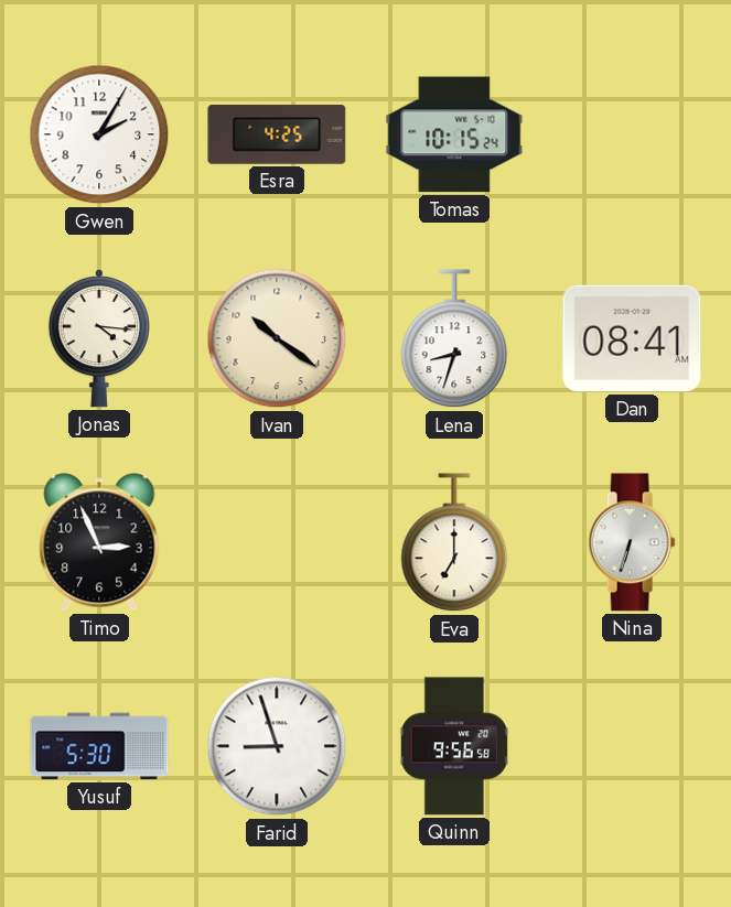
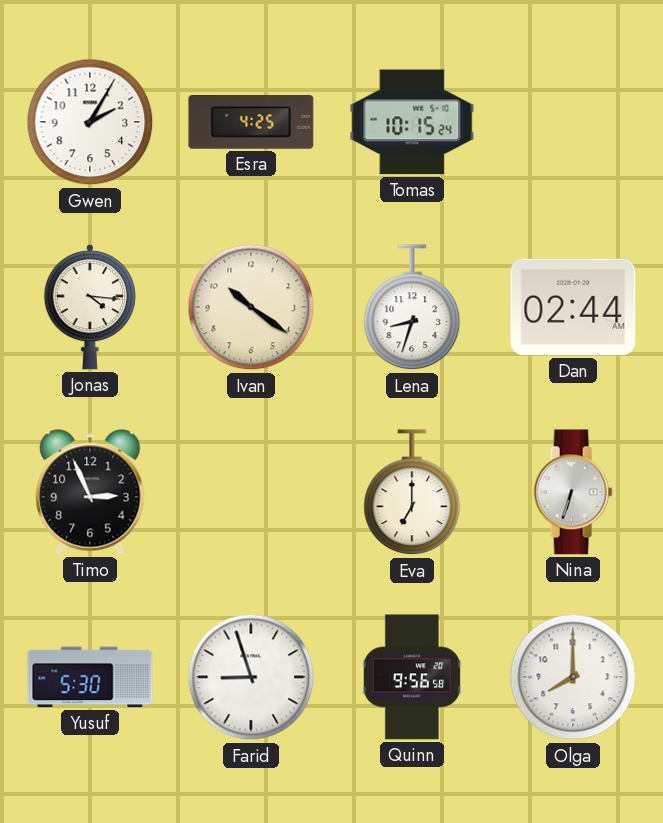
Dan: 08:41 -> 02:44 (573, 307)
Olga: none -> 8:00 (573, 677)
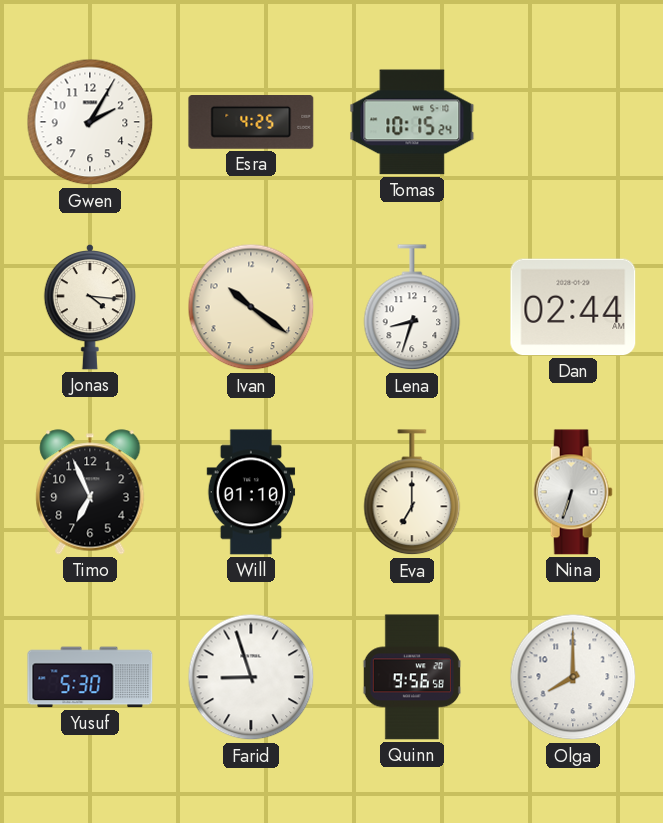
Timo: 2:56 -> 6:56 (90, 492)
Will: none -> 01:10 (251, 492)
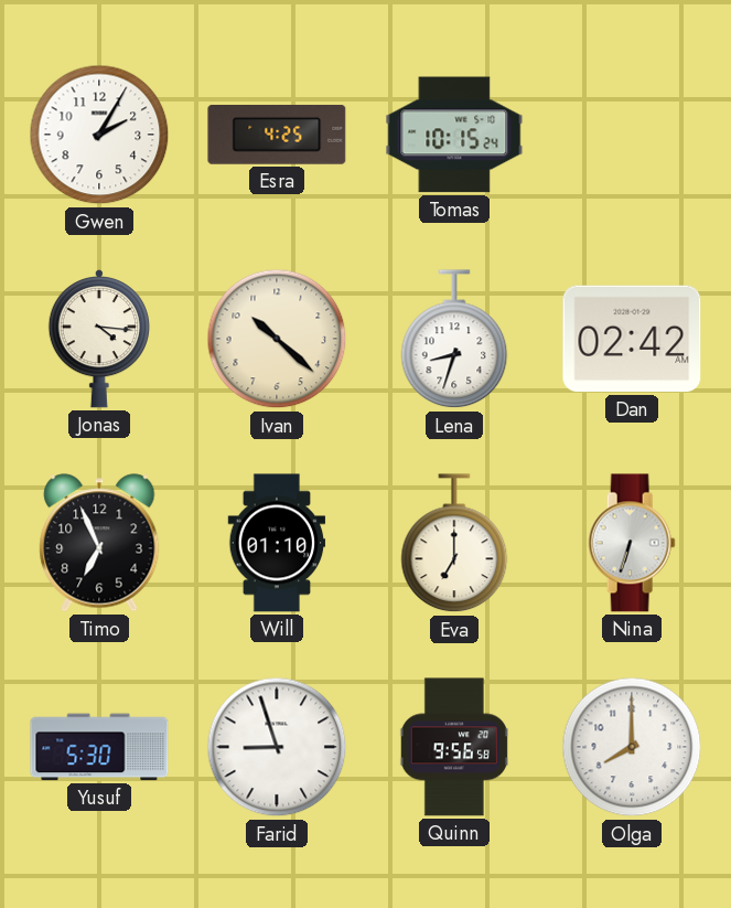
Ivan: 10:21 -> 10:22 (277, 339)
Dan: 02:44 -> 02:42 (632, 339)
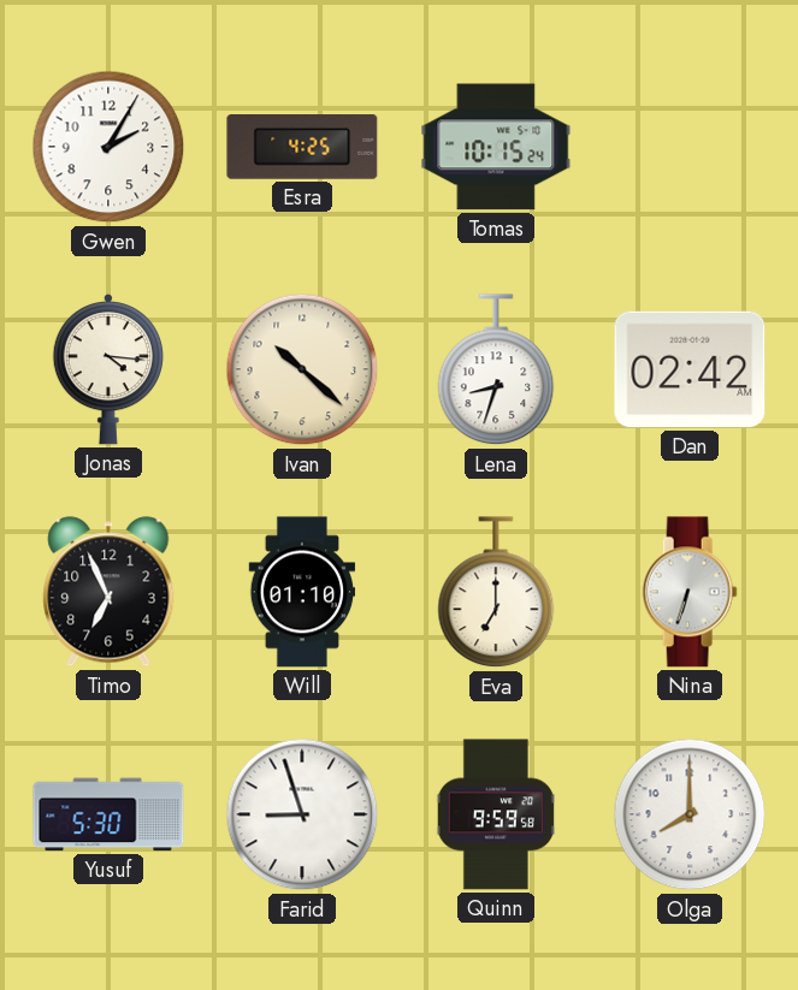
Quinn: 9:56 -> 9:59 (496, 814)
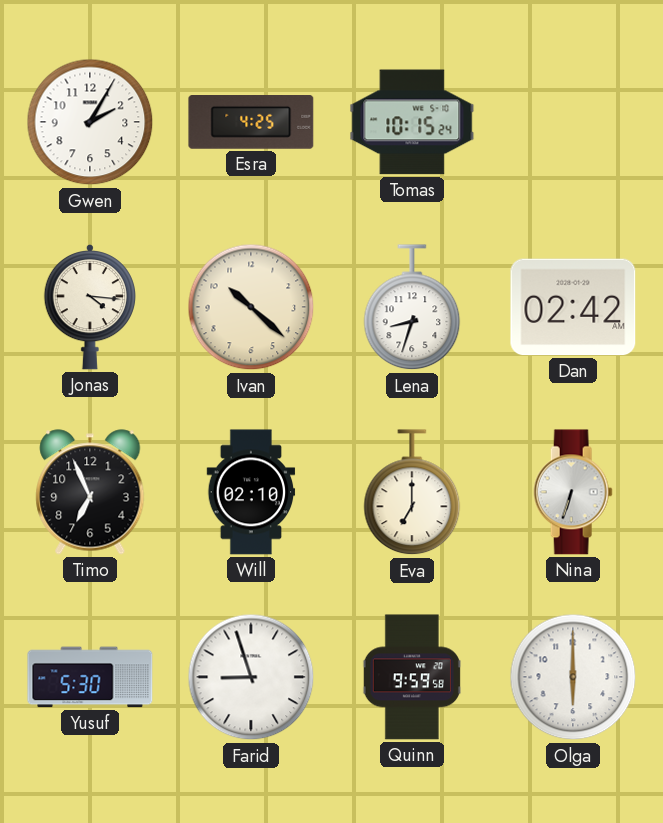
Will: 01:10 -> 02:10 (251, 492)
Olga: 8:00 -> 6:00 (573, 677)
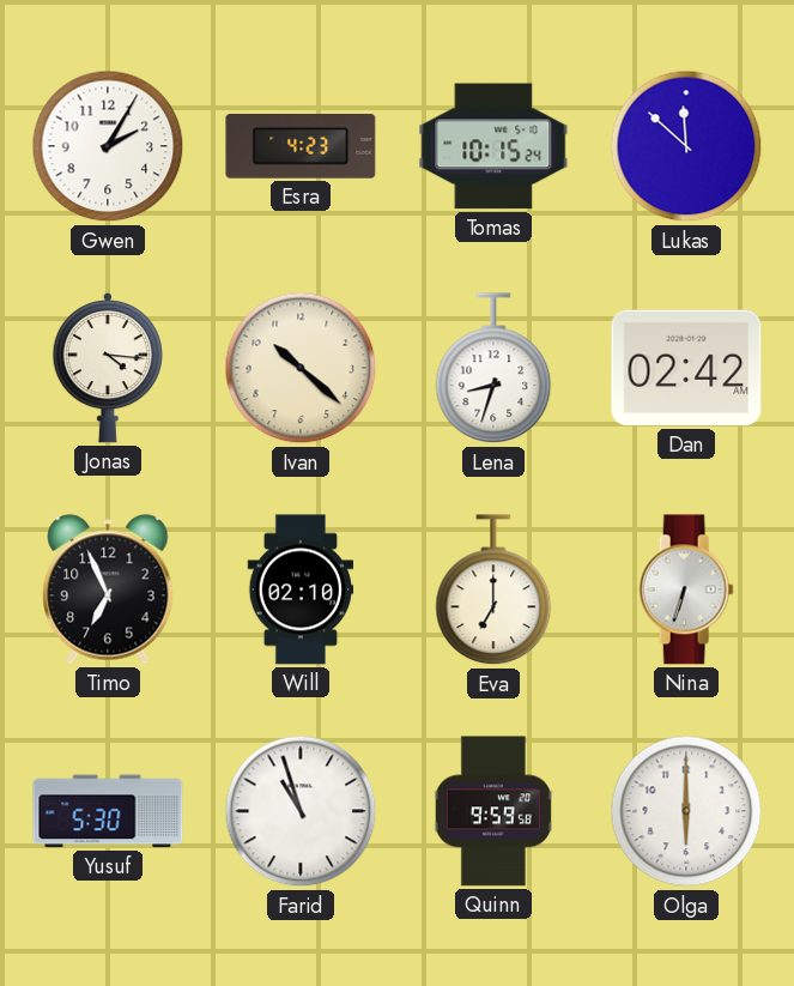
Esra: 4:25 -> 4:23 (301, 147)
Lukas: none -> 11:52 (686, 146)
Farid: 8:57 -> 10:57 (301, 811)
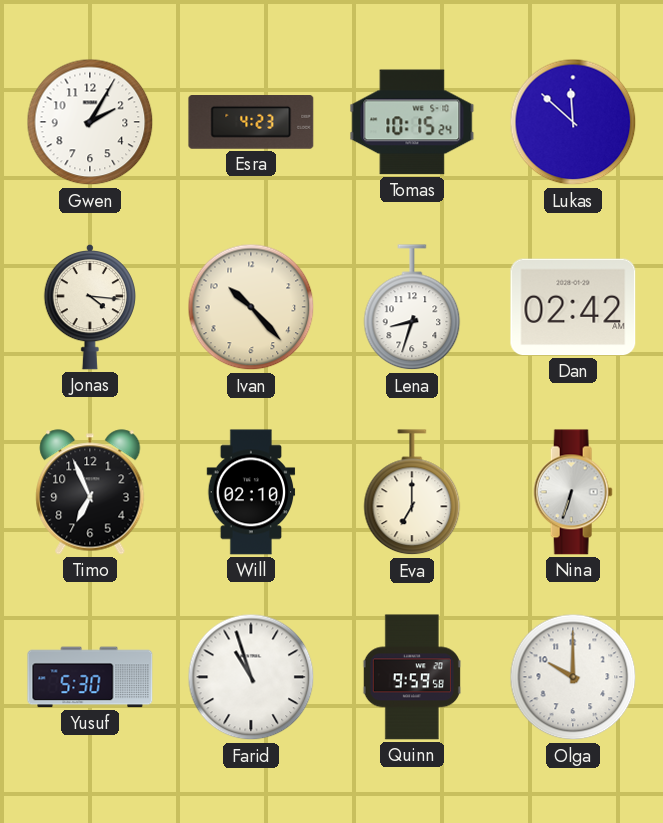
Ivan: 10:22 -> 10:23 (251, 307)
Olga: 6:00 -> 10:00 (573, 677)
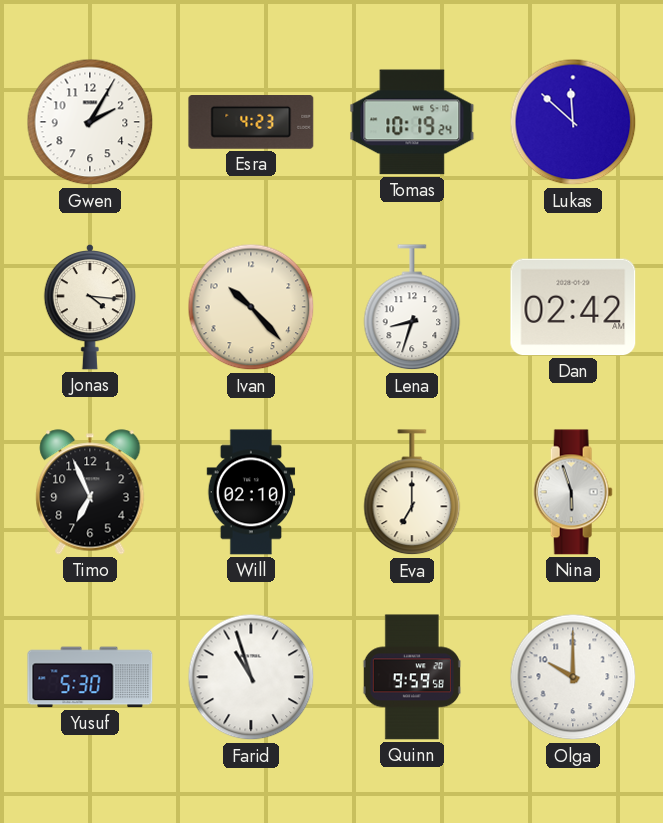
Tomas: 10:15 -> 10:19 (412, 122)
Nina: 6:33 -> 5:57 (573, 492)
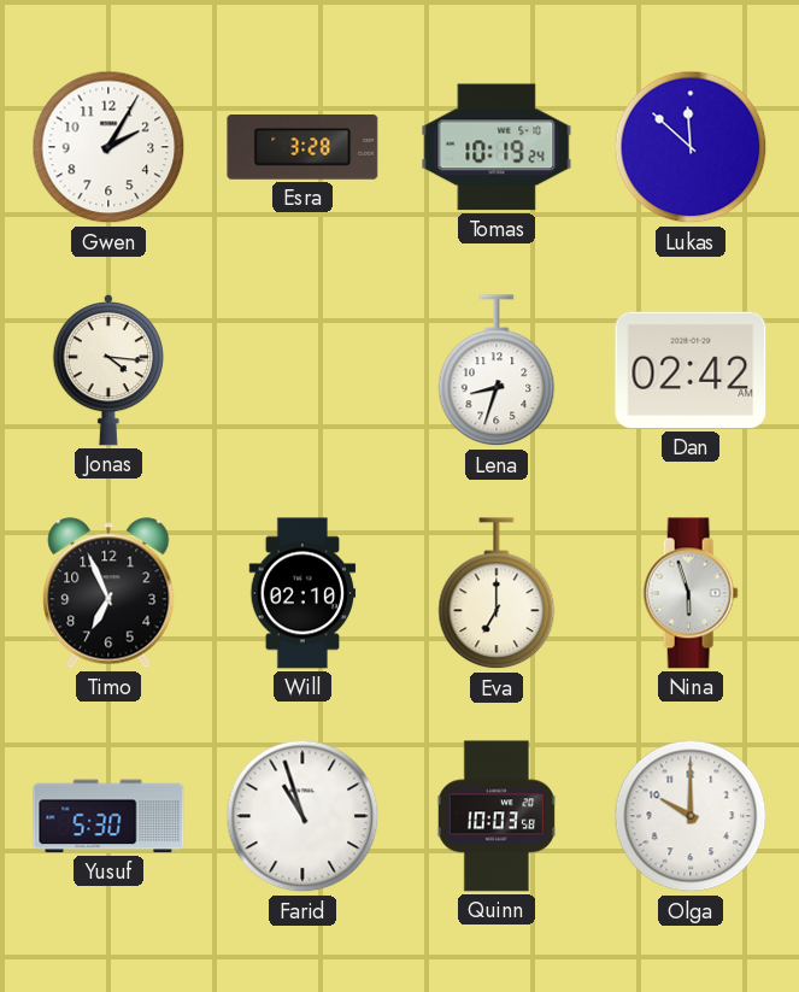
Esra: 4:23 -> 3:28 (302, 148)
Ivan: 10:23 -> none (251, 307)
Quinn: 9:59 -> 10:03 (497, 816)
